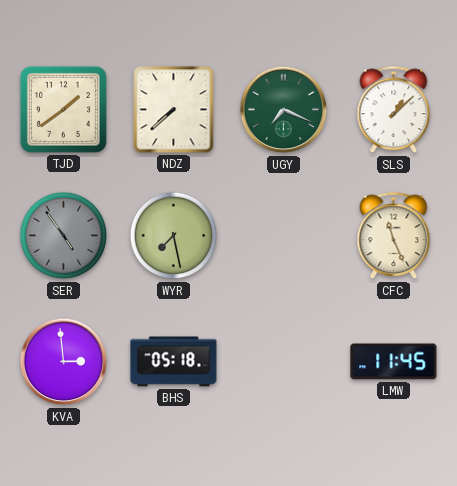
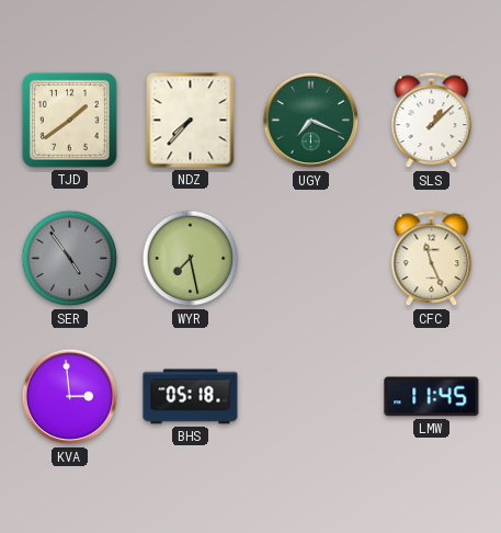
NDZ: 7:38 -> 7:37 (191, 121)
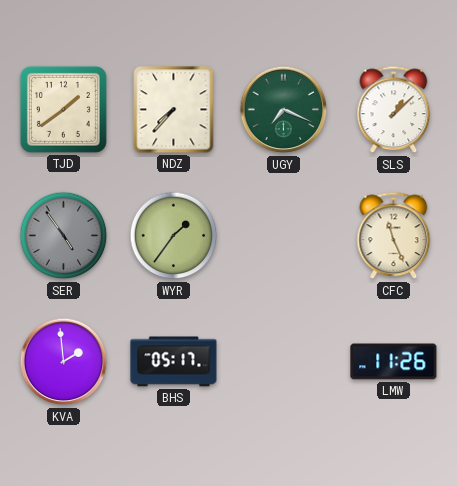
WYR: 7:28 -> 1:36 (174, 236)
KVA: 2:59 -> 1:59 (64, 362)
BHS: 05:18 -> 05:17 (174, 362)
LMW: 11:45 -> 11:26 (394, 362)
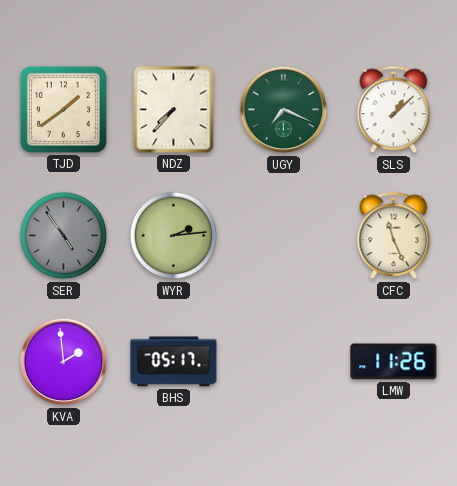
WYR: 1:36 -> 2:14 (174, 236)
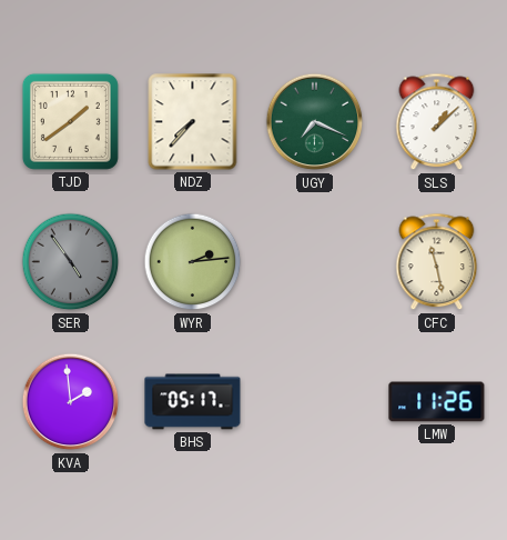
CFC: 11:26 -> 11:28 (437, 262)
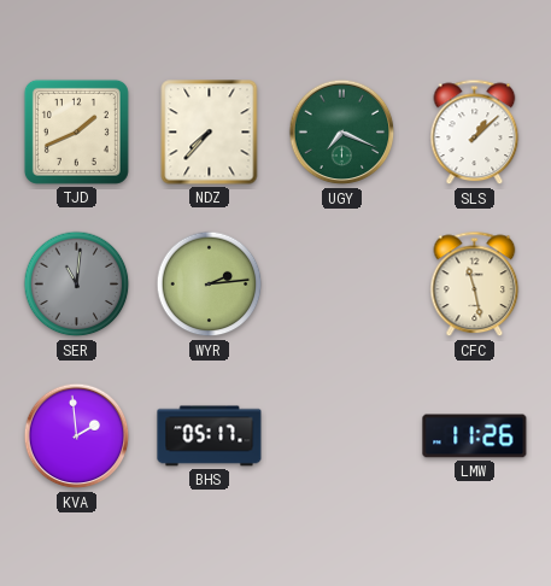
TJD: 1:39 -> 1:41 (76, 131)
SER: 4:54 -> 11:01 (77, 285)
